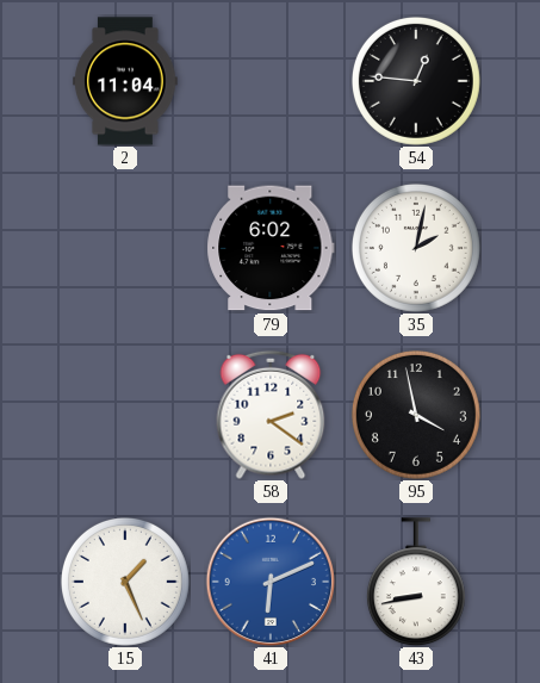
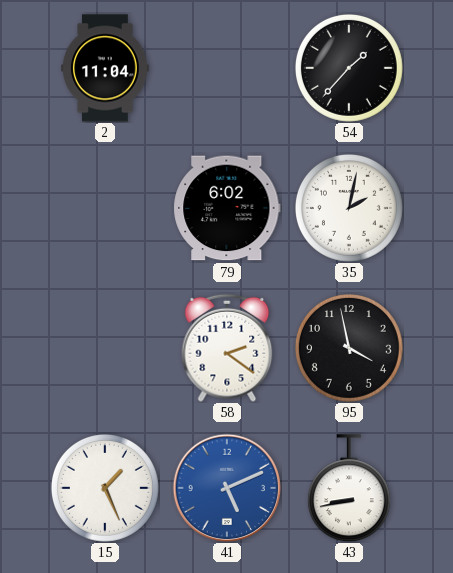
54: 12:46 -> 1:37 (349, 68)
41: 6:11 -> 5:11 (226, 487)
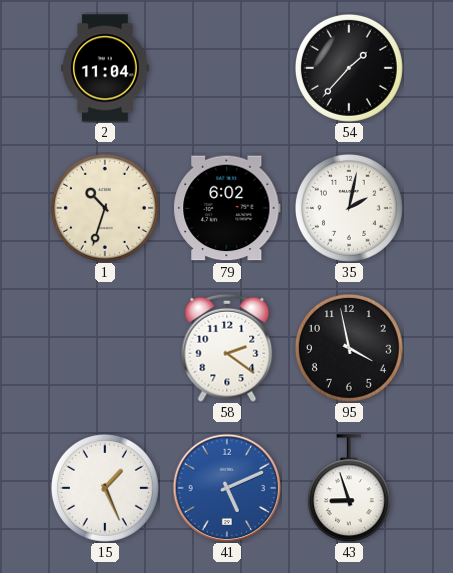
1: none -> 10:33 (105, 208)
43: 8:43 -> 8:57 (349, 488)
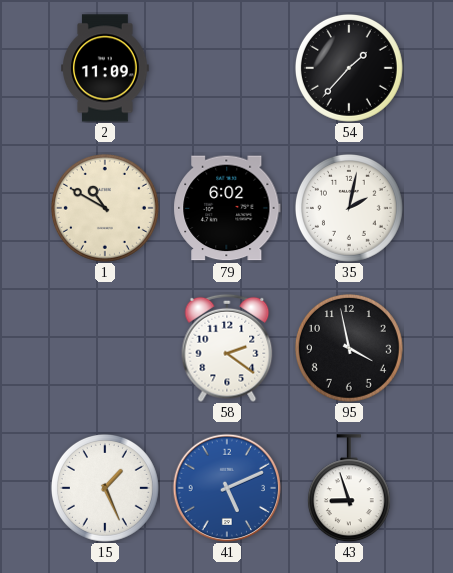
2: 11:04 -> 11:09 (105, 68)
1: 10:33 -> 10:50 (105, 208)
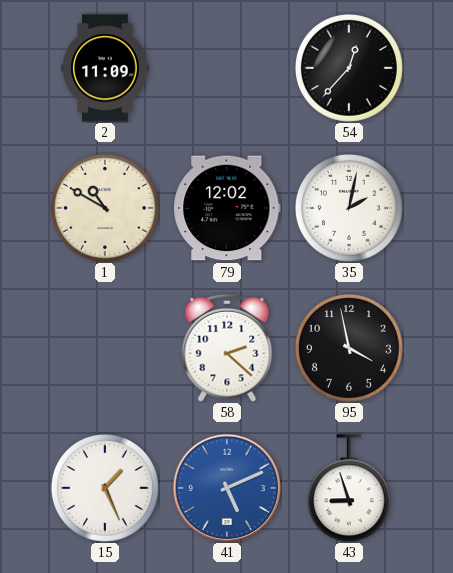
54: 1:37 -> 12:37 (349, 68)
79: 6:02 -> 12:02 (227, 208)
58: 2:21 -> 2:22 (227, 348)
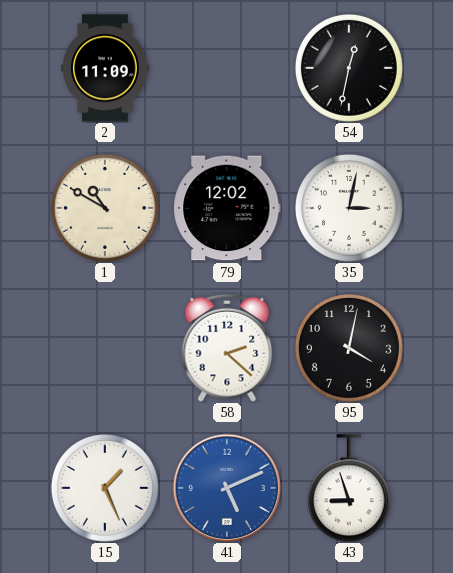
54: 12:37 -> 12:32 (349, 68)
35: 2:02 -> 3:02 (349, 208)
95: 3:58 -> 4:02 (349, 348)
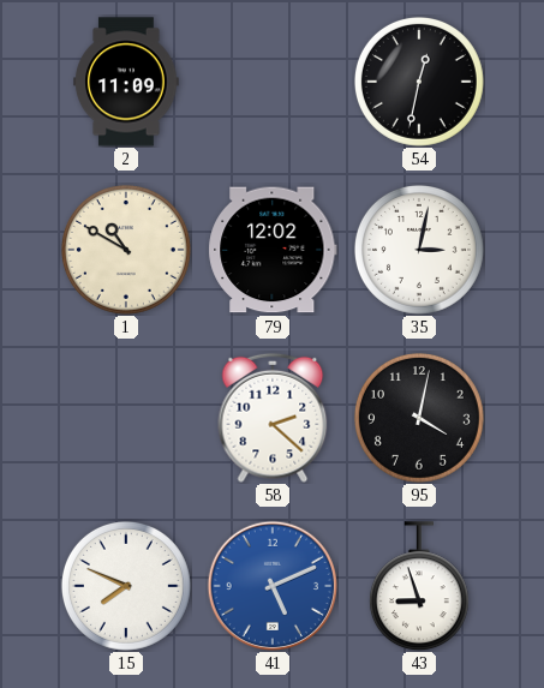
15: 1:26 -> 7:49 (126, 586)
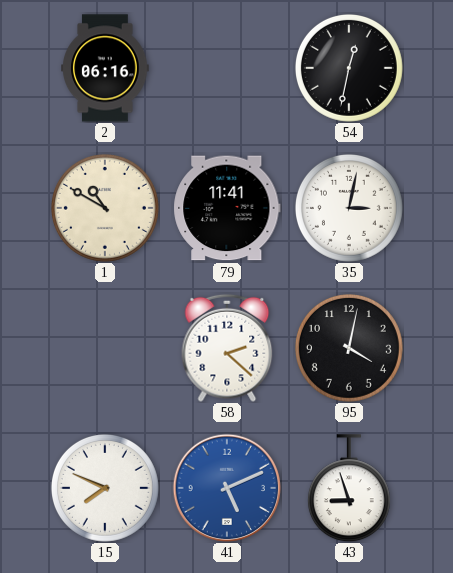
2: 11:09 -> 06:16 (105, 68)
79: 12:02 -> 11:41 (227, 208)
